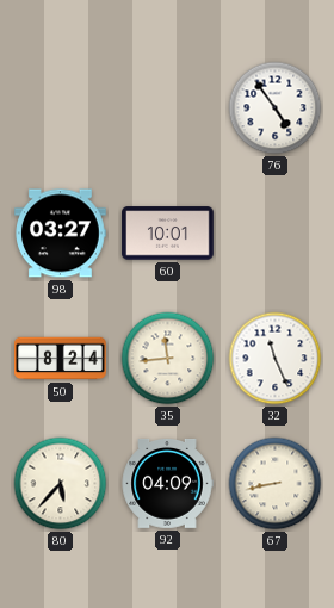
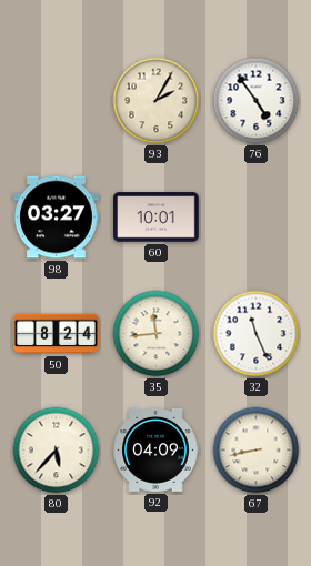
93: none -> 2:05 (157, 101)
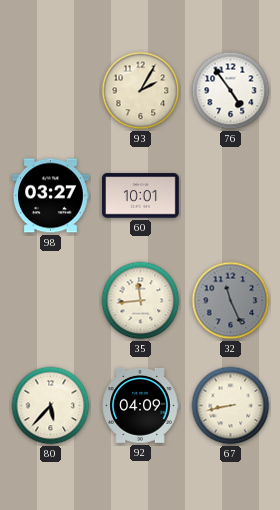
50: 8:24 -> none (57, 334)
32 dial: white -> grey (231, 301)
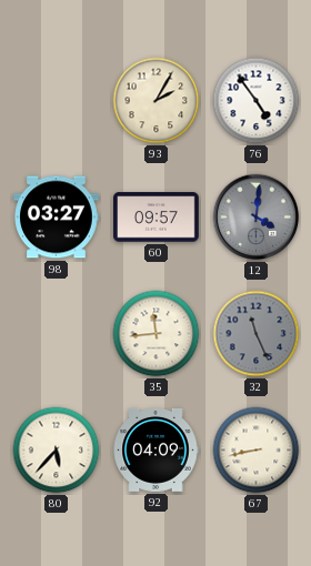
60: 10:01 -> 09:57 (157, 218)
12: none -> 4:01 (257, 218)
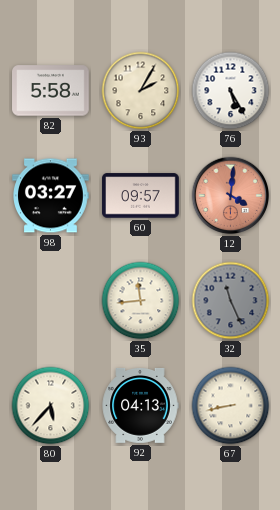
82: none -> 5:58 (51, 91)
76: 4:54 -> 5:25 (231, 91)
12 dial: grey -> salmon (231, 196)
92: 04:09 -> 04:13 (140, 405)
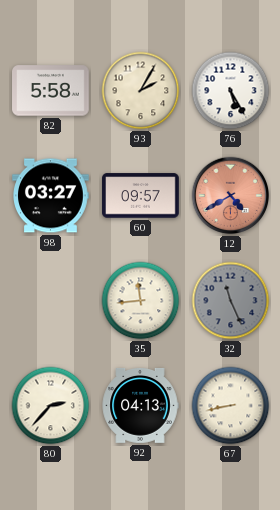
12: 4:01 -> 4:40 (231, 196)
80: 5:37 -> 2:37 (51, 406)
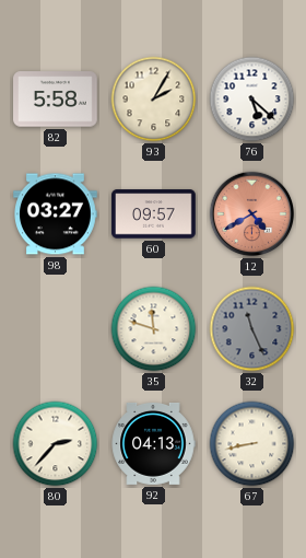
76: 5:25 -> 5:22 (252, 100)
35: 11:44 -> 11:48 (154, 329)
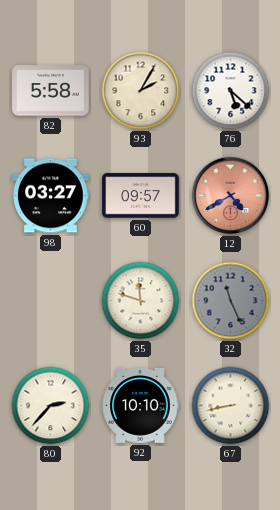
92: 04:13 -> 10:10 (140, 405)
